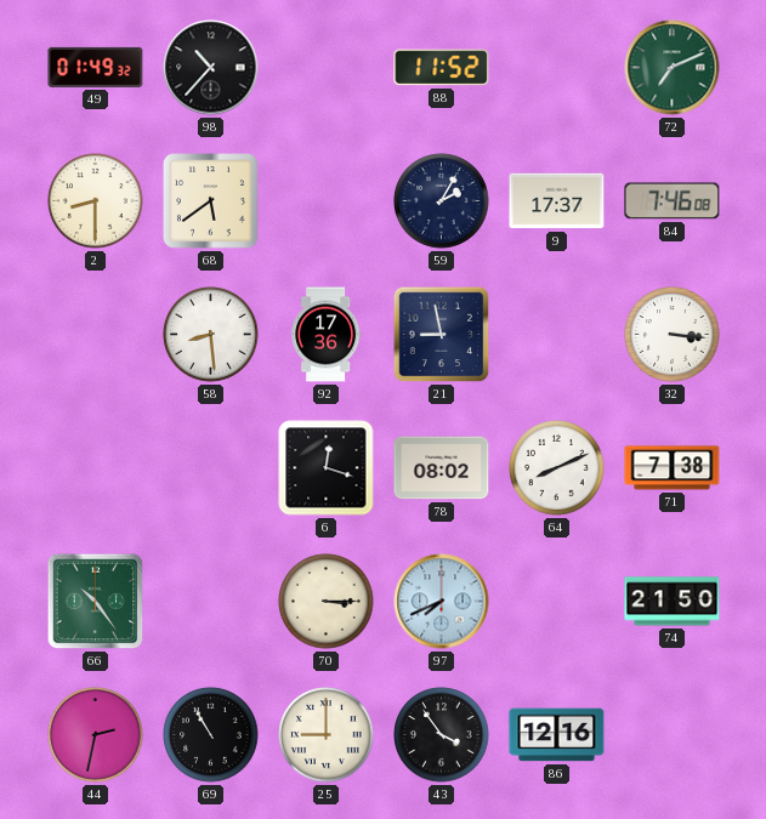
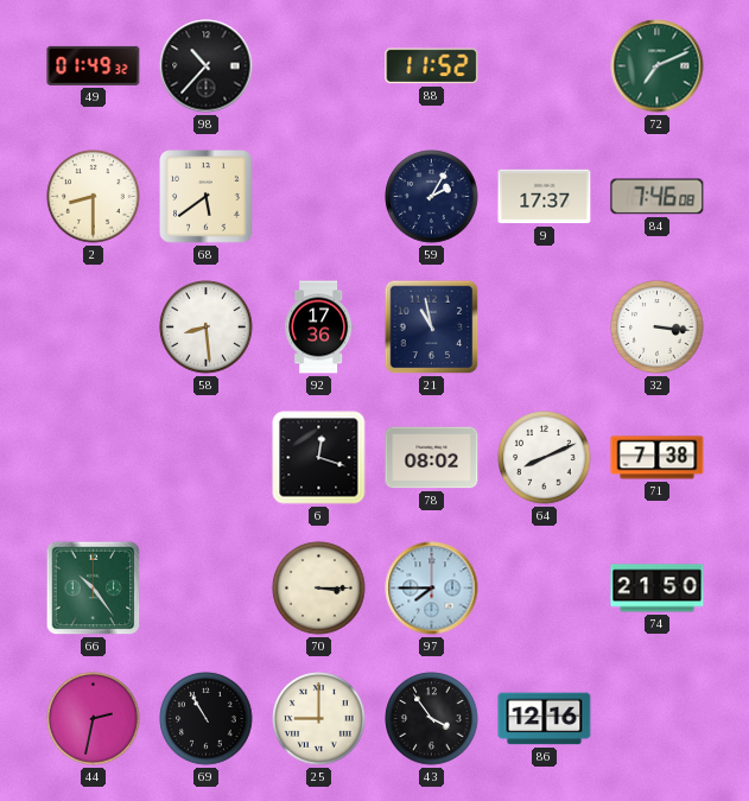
21: 8:58 -> 10:58 (432, 328)
97: 7:41 -> 7:45 (432, 589)
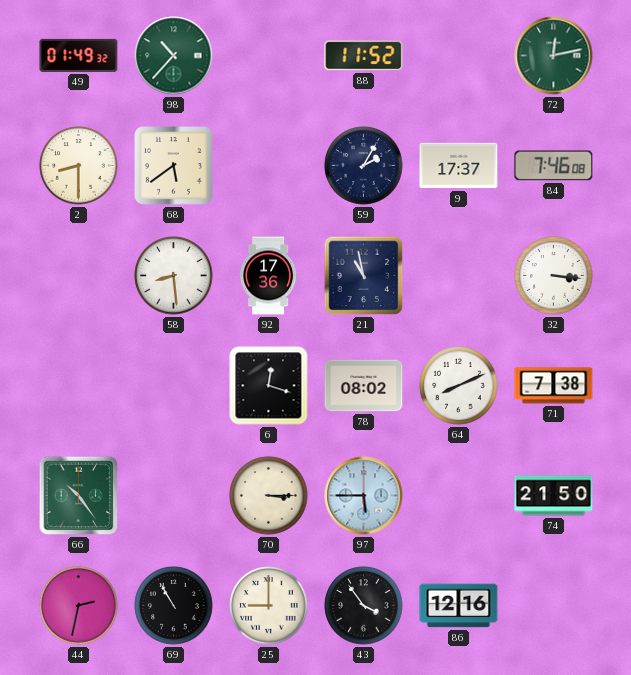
98 dial: black -> green (174, 56)
72: 7:11 -> 12:13 (554, 56)
97: 7:45 -> 5:45 (364, 496)
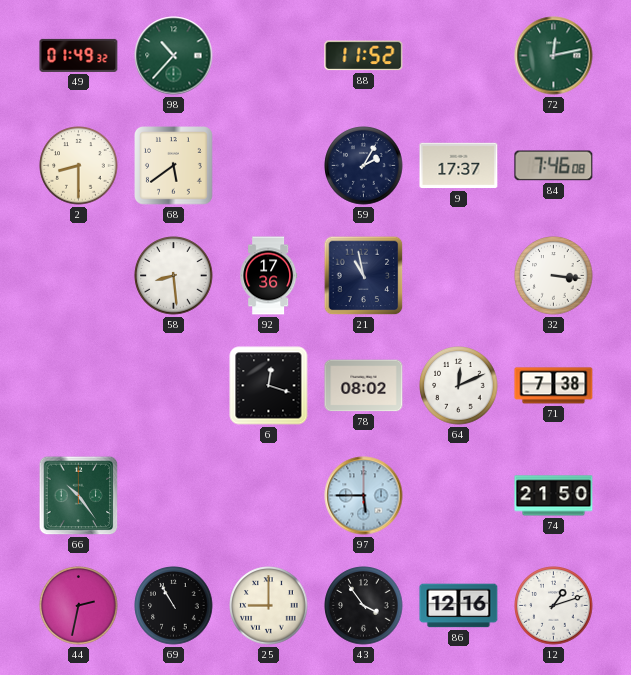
64: 8:11 -> 12:11 (459, 386)
70: 3:15 -> none (269, 496)
12: none -> 1:12 (554, 606)
